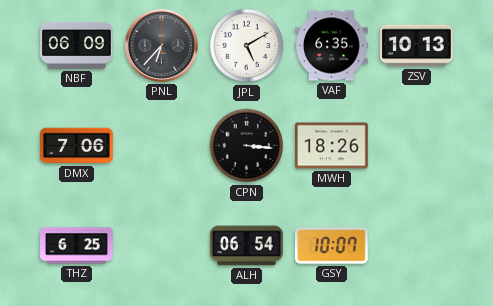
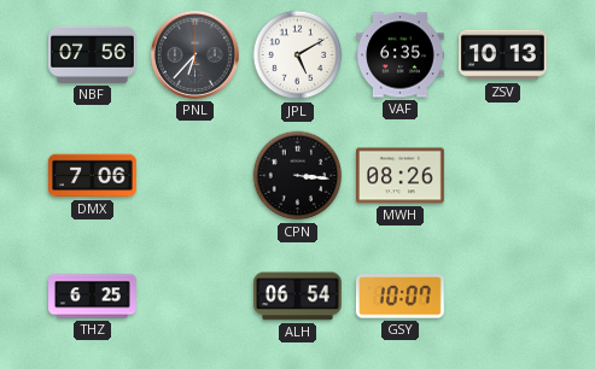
NBF: 06:09 -> 07:56 (93, 54)
MWH: 18:26 -> 08:26 (401, 176)
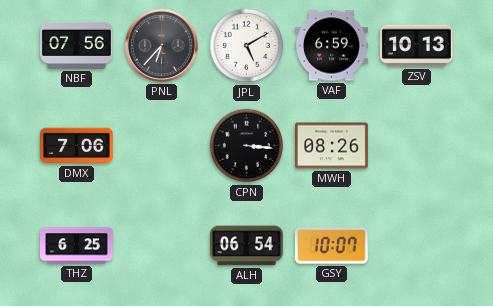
VAF: 6:35 -> 6:59 (332, 46)
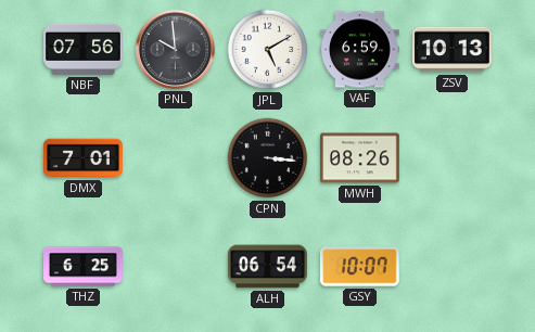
PNL: 6:37 -> 9:59 (175, 49)
DMX: 7:06 -> 7:01 (84, 158)
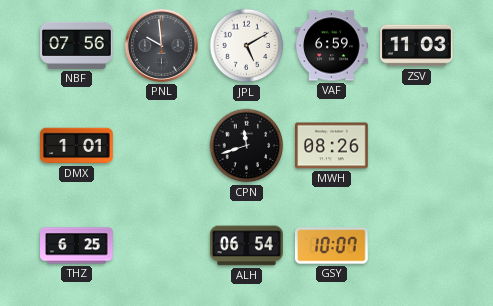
ZSV: 10:13 -> 11:03 (417, 46)
DMX: 7:01 -> 1:01 (77, 146)
CPN: 3:16 -> 11:42 (247, 146)
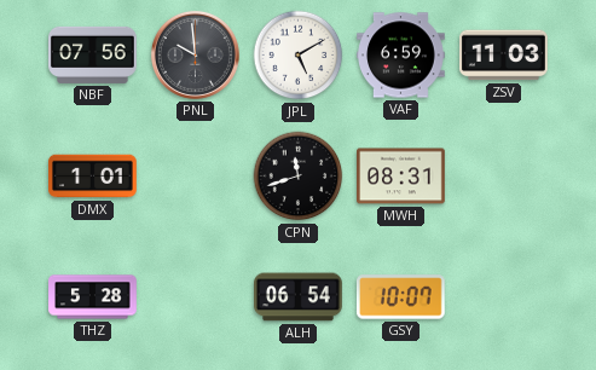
MWH: 08:26 -> 08:31 (401, 177)
THZ: 6:25 -> 5:28 (93, 297)
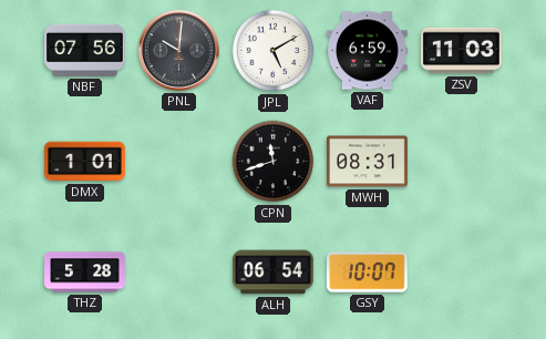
PNL: 9:59 -> 10:01 (178, 50)
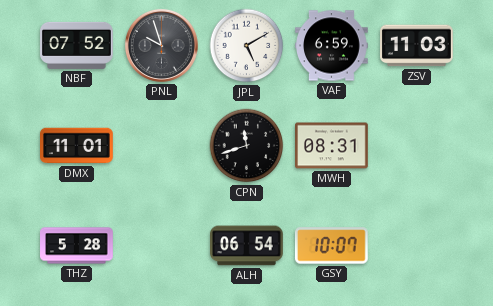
NBF: 07:56 -> 07:52 (77, 45)
PNL: 10:01 -> 9:57 (161, 45)
DMX: 1:01 -> 11:01 (77, 146)
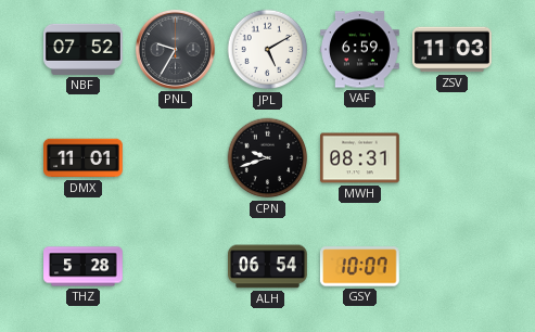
PNL: 9:57 -> 9:35 (175, 49)
CPN: 11:42 -> 9:42 (268, 158)
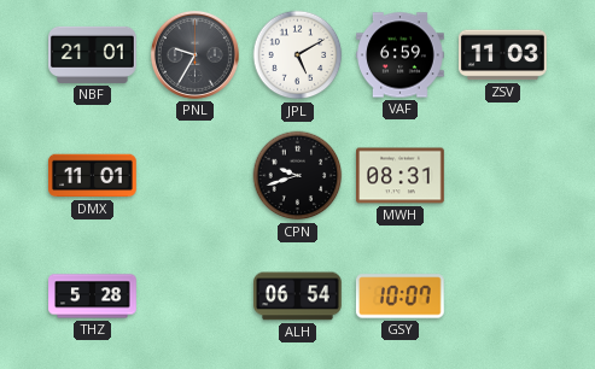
NBF: 07:52 -> 21:01 (93, 54)
